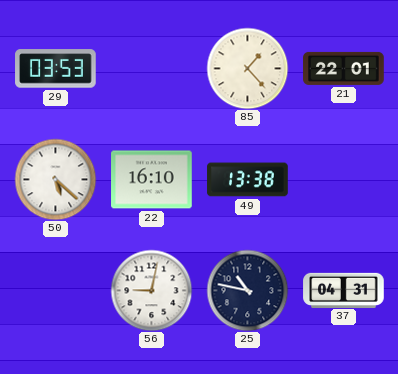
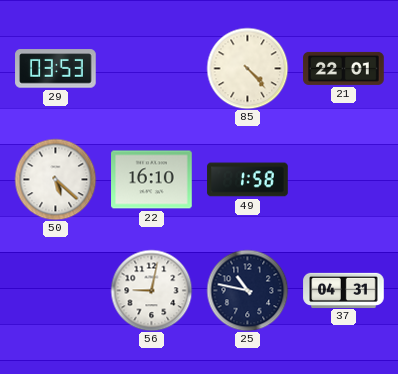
85: 1:23 -> 4:23 (247, 68)
49: 13:38 -> 1:58 (248, 180)
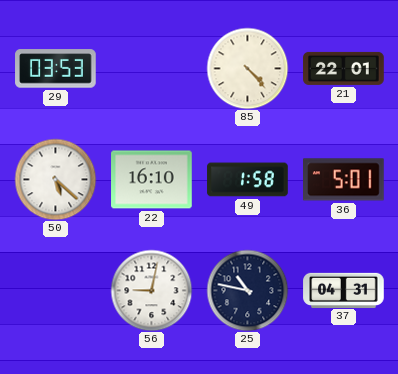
36: none -> 5:01 (344, 180)
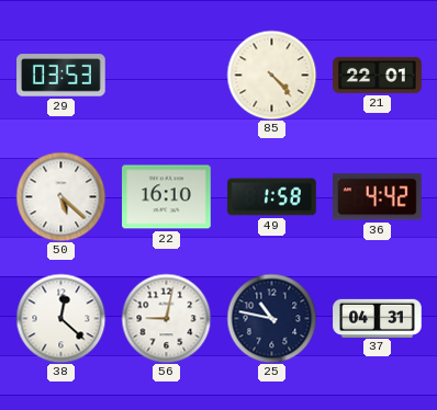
36: 5:01 -> 4:42 (378, 197)
38: none -> 12:22 (60, 318)
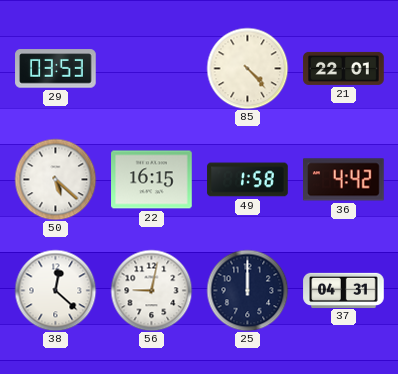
22: 16:10 -> 16:15 (152, 180)
25: 10:47 -> 12:00 (247, 290)
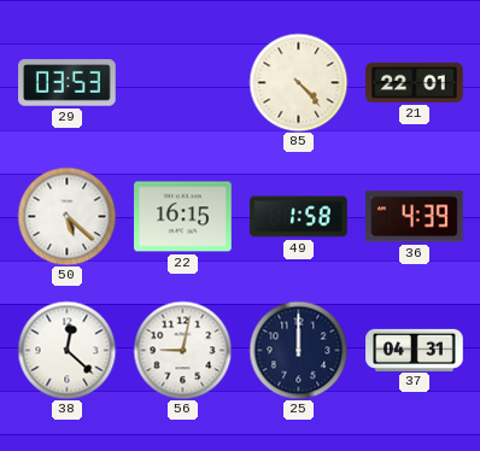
36: 4:42 -> 4:39 (415, 217)
